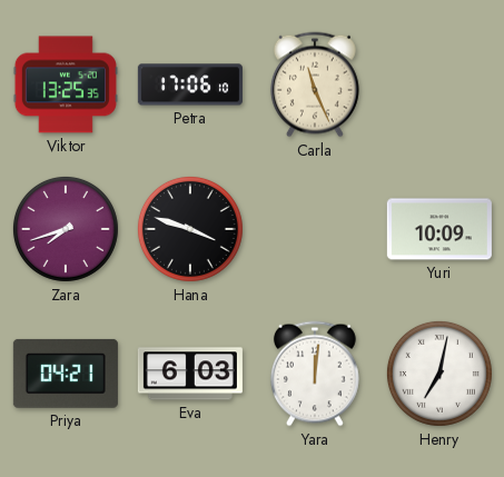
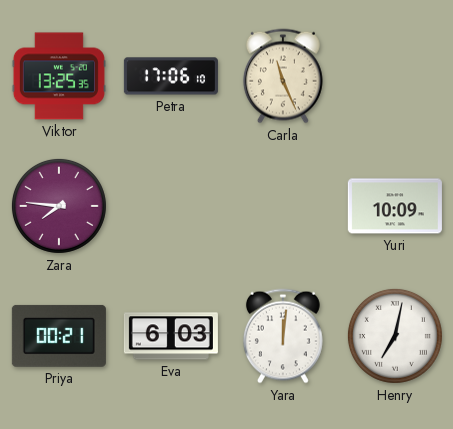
Zara: 7:42 -> 7:46 (59, 206)
Hana: 3:48 -> none (190, 229)
Priya: 04:21 -> 00:21 (59, 336)
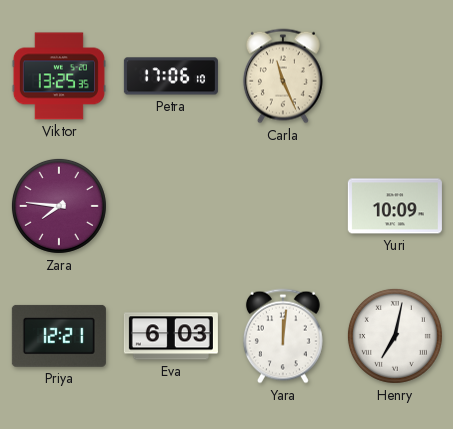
Priya: 00:21 -> 12:21 (59, 336)
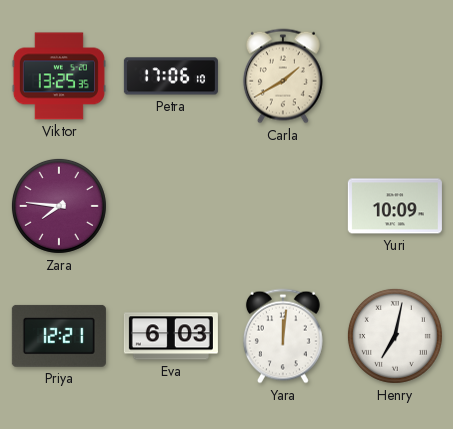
Carla: 11:26 -> 1:40 (283, 76)
